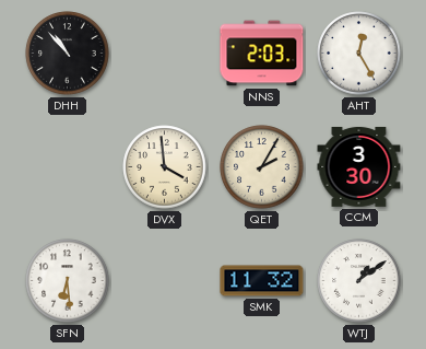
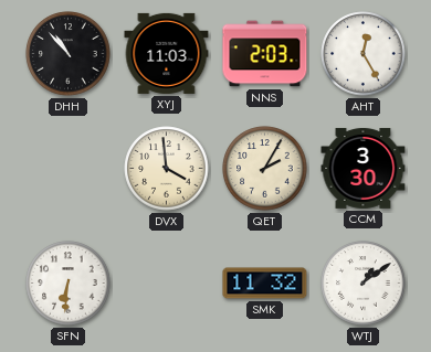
XYJ: none -> 11:03 (167, 53)
SFN: 6:29 -> 6:31 (69, 284)
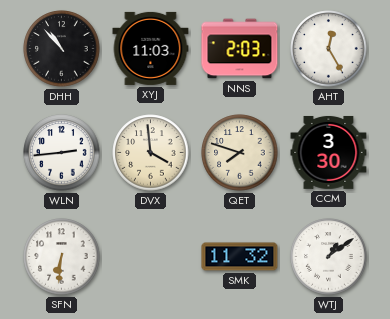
WLN: none -> 2:44 (62, 153)
QET: 2:05 -> 7:48 (240, 153)
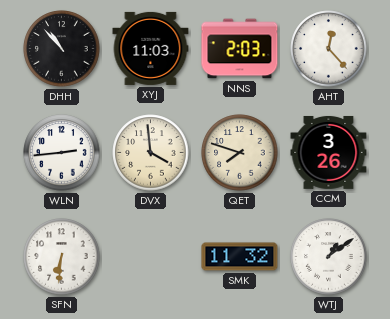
AHT: 12:25 -> 12:23 (329, 49)
CCM: 3:30 -> 3:26 (329, 152)
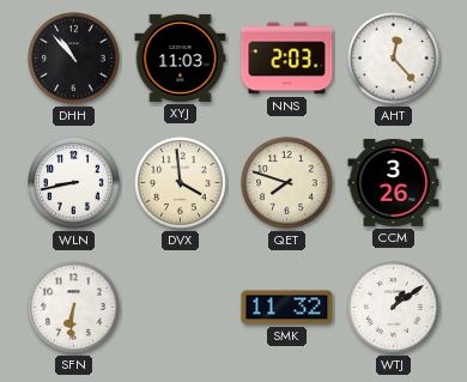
WLN: 2:44 -> 8:43 (74, 183)
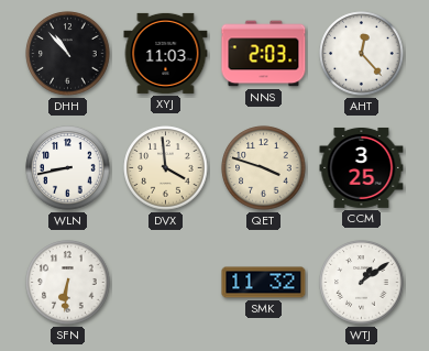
QET: 7:48 -> 3:48 (264, 168)
CCM: 3:26 -> 3:25 (362, 167)
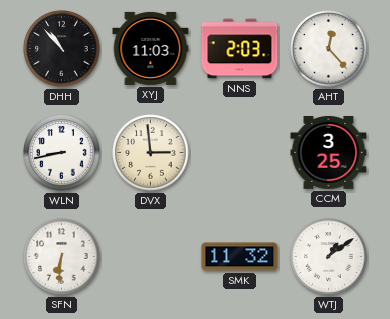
DVX: 3:59 -> 2:59 (151, 153)
QET: 3:48 -> none (264, 168)
